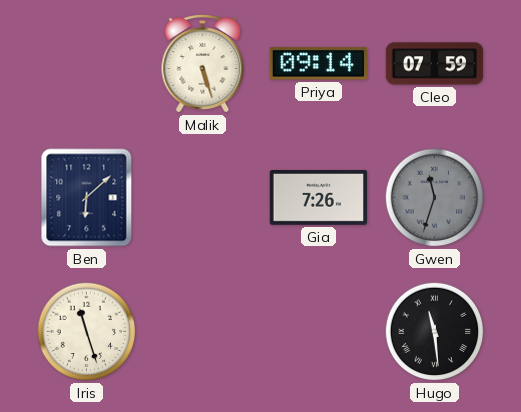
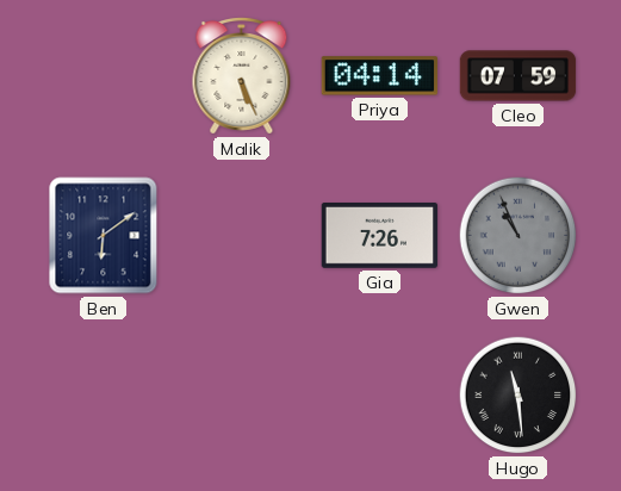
Malik: 5:27 -> 5:26 (242, 76)
Priya: 09:14 -> 04:14 (379, 76)
Ben: 6:08 -> 6:09 (104, 236)
Gwen: 11:33 -> 10:56 (518, 236)
Iris: 11:27 -> none (87, 332)
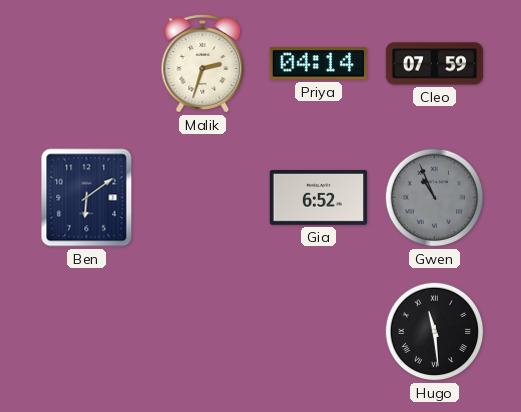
Malik: 5:26 -> 2:33 (203, 64)
Gia: 7:26 -> 6:52 (319, 198)
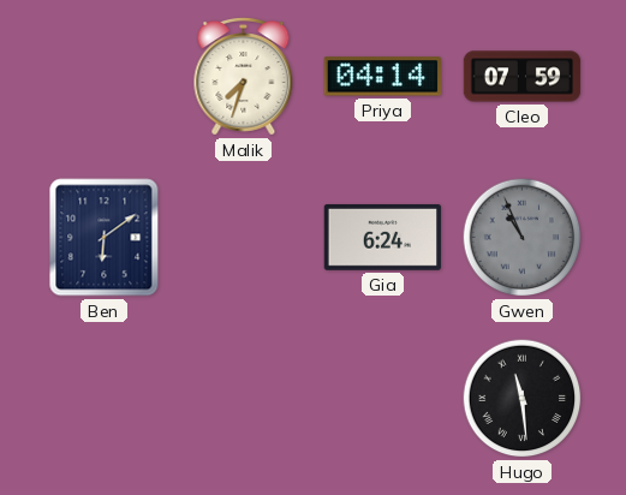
Malik: 2:33 -> 7:33 (244, 77)
Gia: 6:52 -> 6:24 (383, 238)
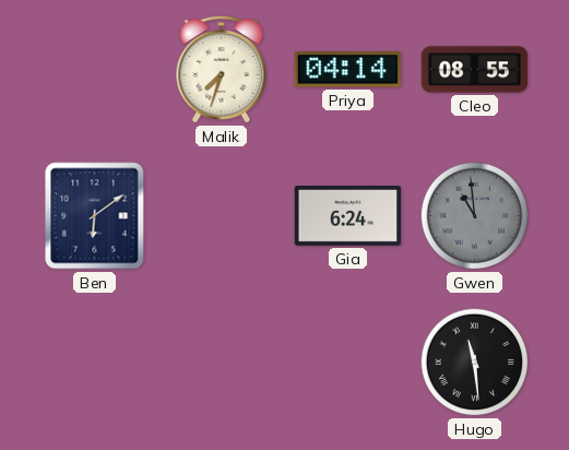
Cleo: 07:59 -> 08:55 (475, 70)
Gwen: 10:56 -> 10:59 (475, 216)
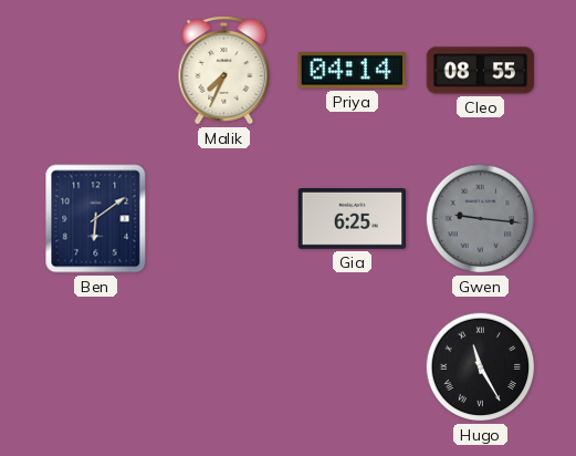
Malik: 7:33 -> 7:34 (224, 71)
Gia: 6:24 -> 6:25 (353, 219)
Gwen: 10:59 -> 9:16 (481, 219)
Hugo: 11:29 -> 11:25 (481, 367)
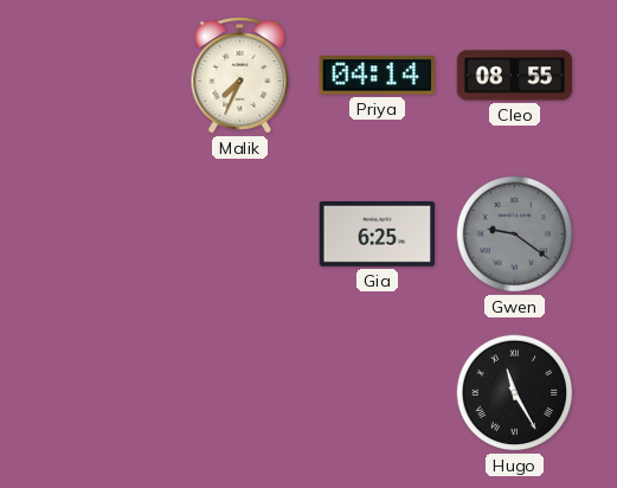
Ben: 6:09 -> none (96, 219)
Gwen: 9:16 -> 9:21 (515, 235)
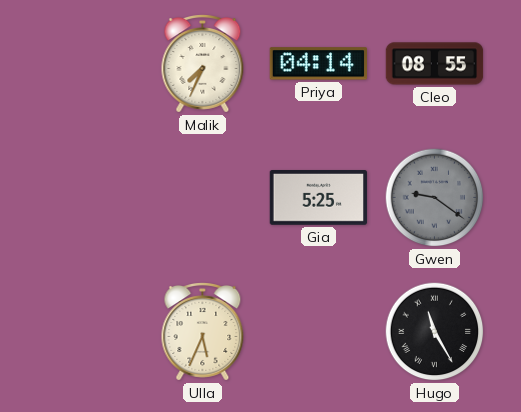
Gia: 6:25 -> 5:25 (319, 198)
Ulla: none -> 5:34 (203, 332)
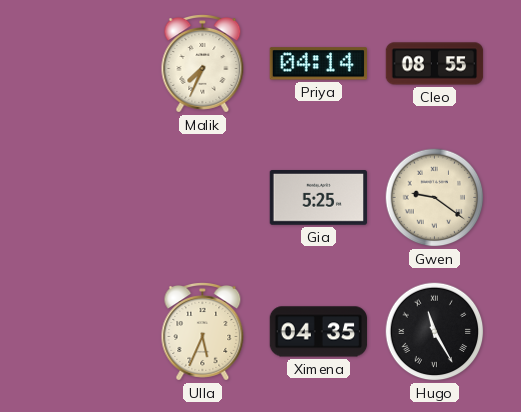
Gwen dial: grey -> cream (435, 198)
Ximena: none -> 04:35 (319, 332)
